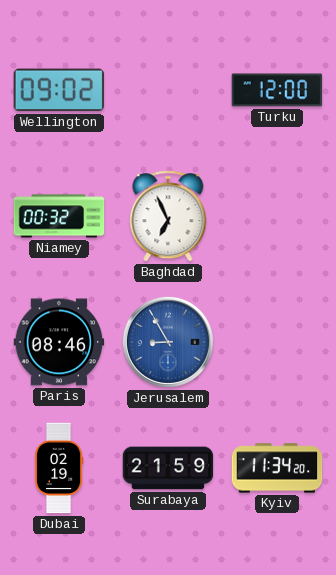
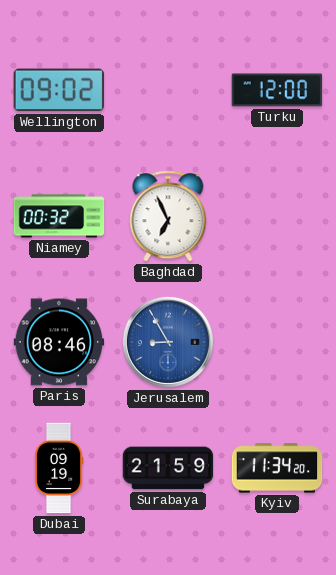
Dubai: 02:19 -> 09:19 (59, 468)
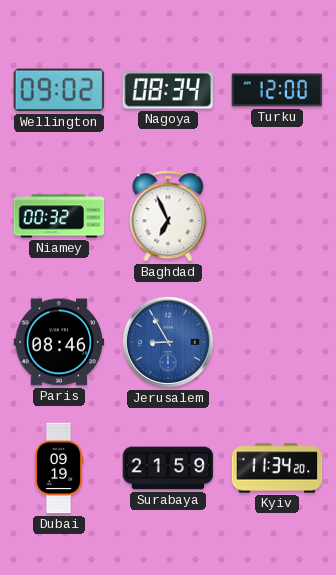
Nagoya: none -> 08:34 (167, 90)
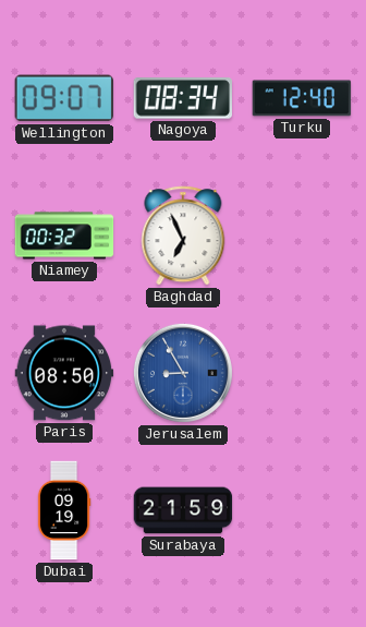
Wellington: 09:02 -> 09:07 (63, 98)
Turku: 12:00 -> 12:40 (302, 98)
Paris: 08:46 -> 08:50 (64, 373)
Kyiv: 11:34 -> none (277, 468)
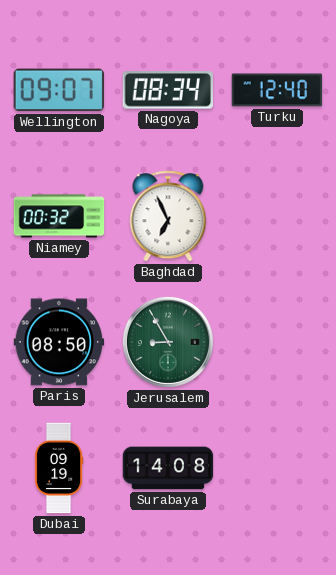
Jerusalem dial: blue -> green (168, 342)
Surabaya: 21:59 -> 14:08 (168, 468)
